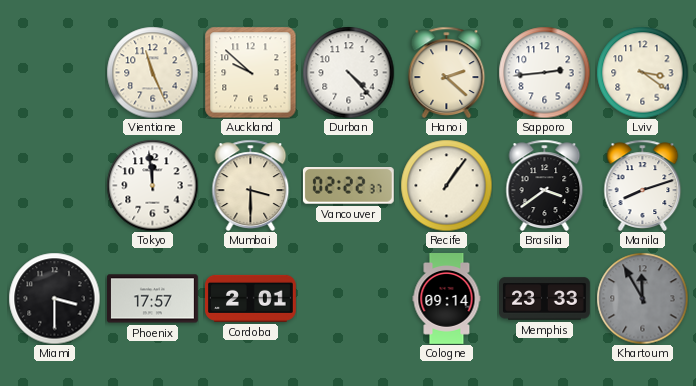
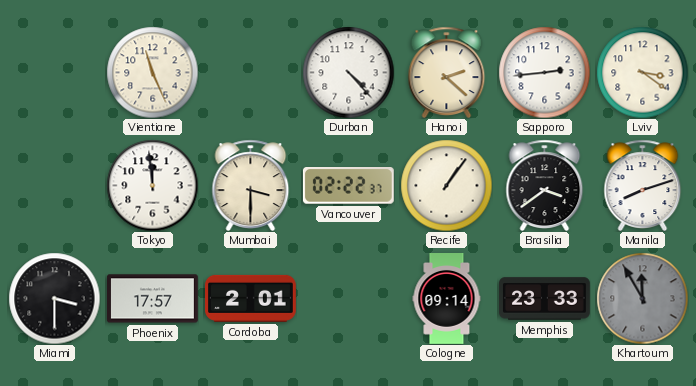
Auckland: 9:52 -> none (250, 72)
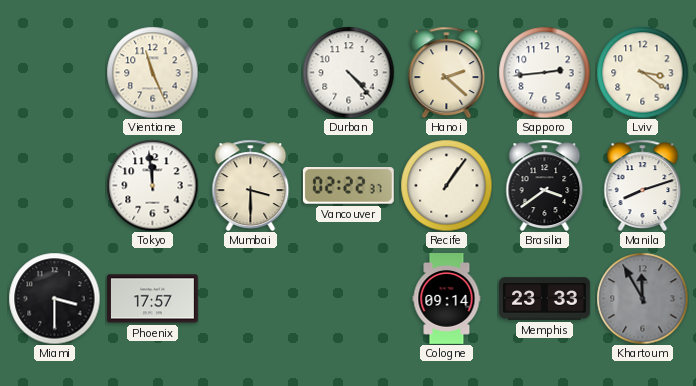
Cordoba: 2:01 -> none (251, 298)
